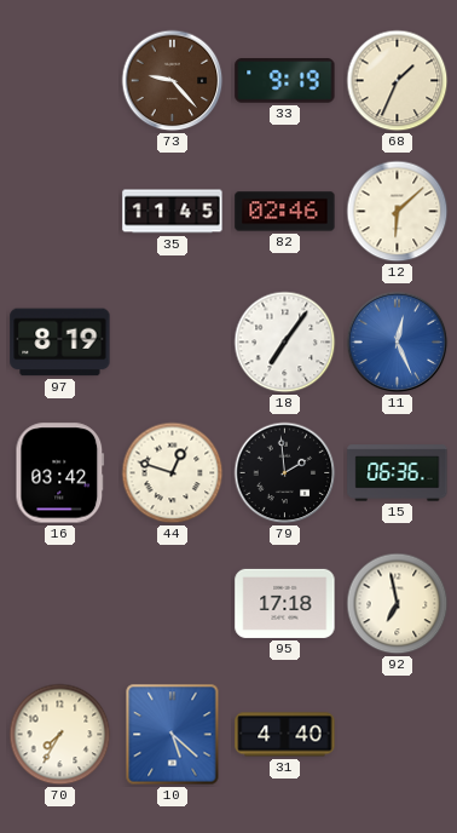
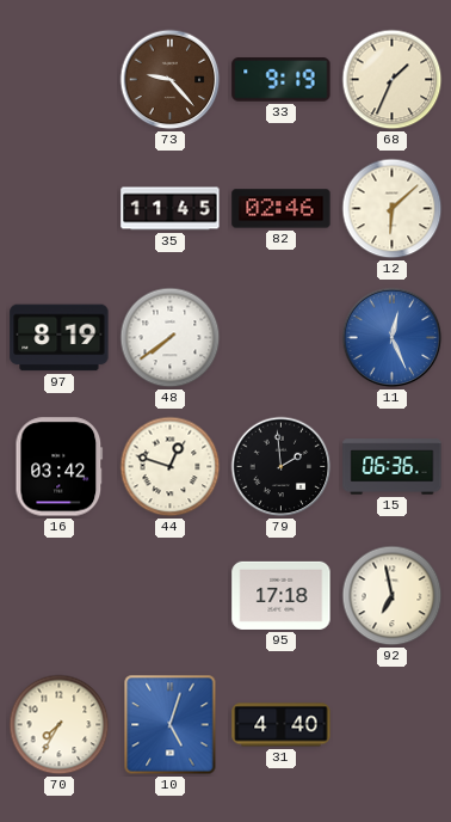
48: none -> 7:39 (171, 338)
18: 7:06 -> none (285, 343)
10: 5:22 -> 5:03 (171, 725)
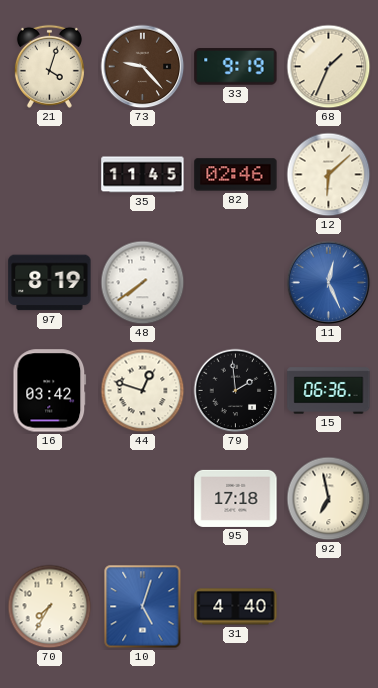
21: none -> 4:03 (49, 66)
